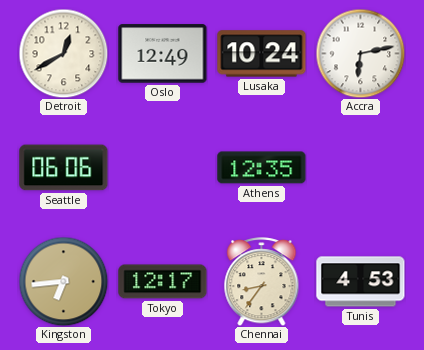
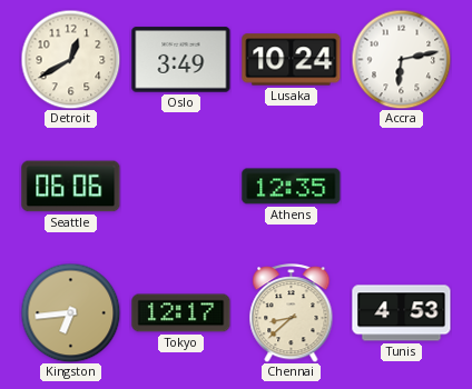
Oslo: 12:49 -> 3:49 (181, 60)
Chennai: 8:36 -> 8:38 (292, 313)
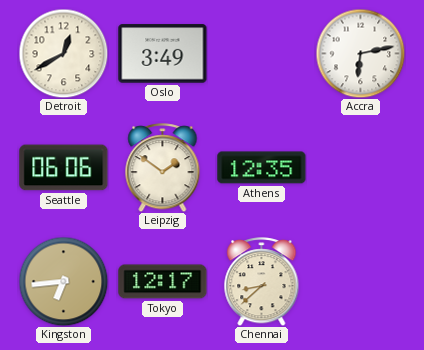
Lusaka: 10:24 -> none (292, 60)
Leipzig: none -> 1:51 (163, 168)
Tunis: 4:53 -> none (402, 313)
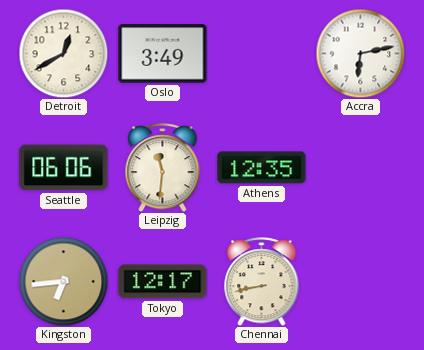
Leipzig: 1:51 -> 11:31 (163, 168)
Chennai: 8:38 -> 8:43 (262, 282)
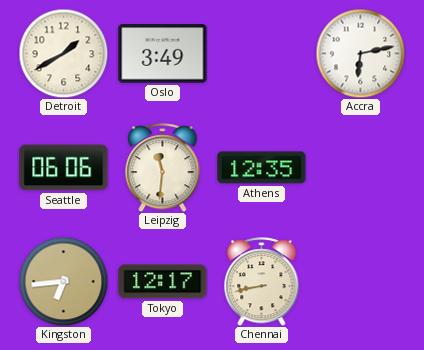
Detroit: 12:40 -> 1:40 (63, 53)
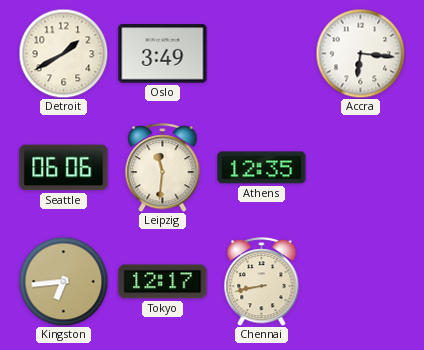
Accra: 6:13 -> 6:16 (360, 53)
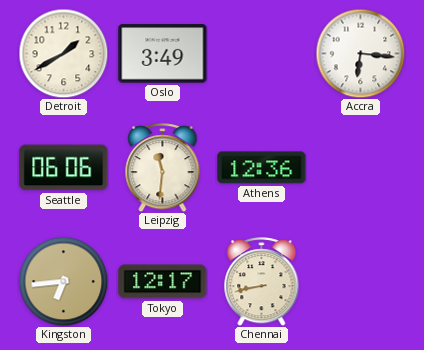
Athens: 12:35 -> 12:36 (262, 168)
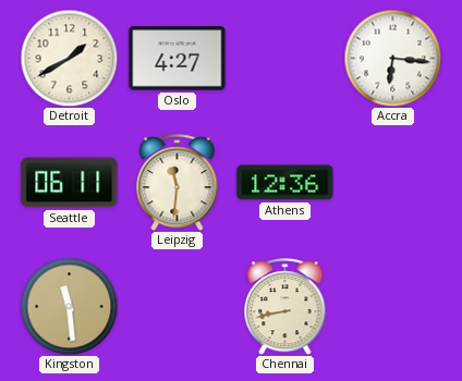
Oslo: 3:49 -> 4:27 (178, 59)
Seattle: 06:06 -> 06:11 (70, 183)
Kingston: 6:44 -> 11:29 (69, 306)
Tokyo: 12:17 -> none (163, 282)
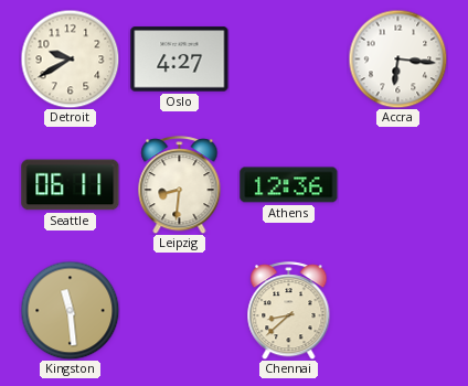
Detroit: 1:40 -> 9:40 (70, 58)
Leipzig: 11:31 -> 8:31 (180, 185)
Chennai: 8:43 -> 8:38 (289, 311)
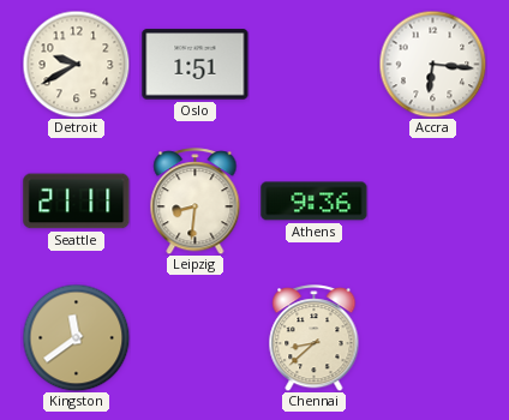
Oslo: 4:27 -> 1:51 (196, 65)
Seattle: 06:11 -> 21:11 (77, 202)
Athens: 12:36 -> 9:36 (315, 202)
Kingston: 11:29 -> 11:39 (76, 337)
